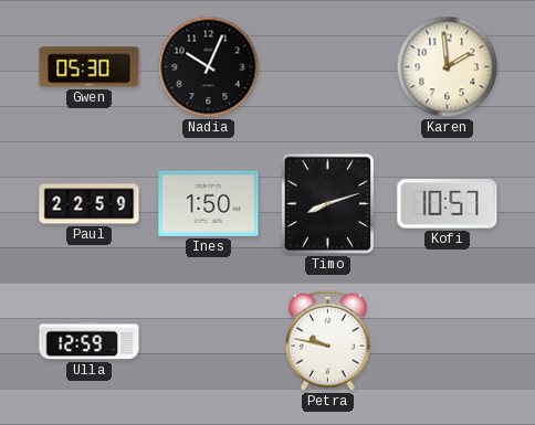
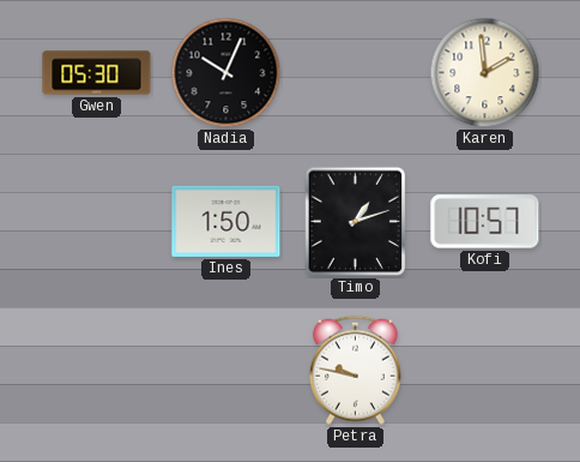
Paul: 22:59 -> none (90, 204)
Timo: 8:12 -> 1:12 (356, 222)
Ulla: 12:59 -> none (90, 341)
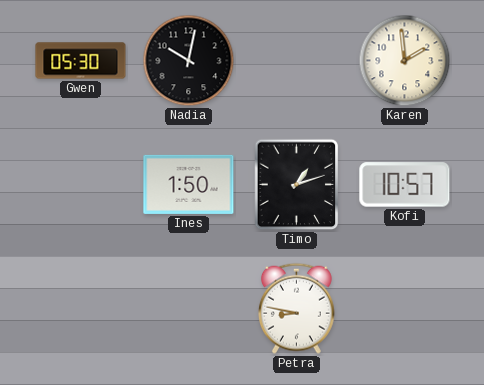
Nadia: 10:04 -> 10:02 (189, 61)
Petra: 9:47 -> 8:47 (296, 308)
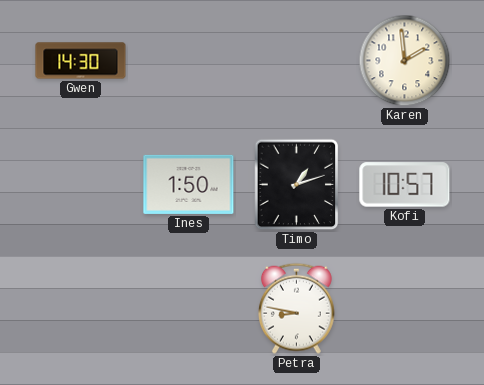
Gwen: 05:30 -> 14:30 (81, 61)
Nadia: 10:02 -> none (189, 61)
